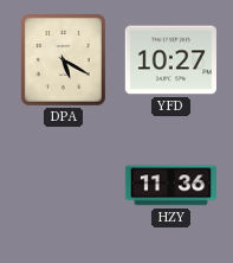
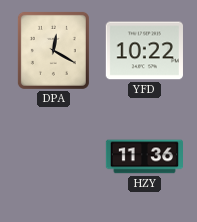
DPA: 5:20 -> 12:20 (53, 50)
YFD: 10:27 -> 10:22 (144, 51)
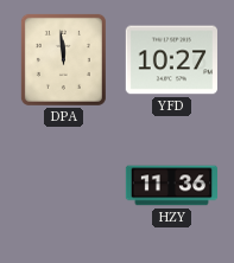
DPA: 12:20 -> 11:59 (63, 59)
YFD: 10:22 -> 10:27 (171, 60)
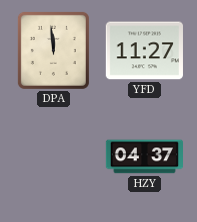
YFD: 10:27 -> 11:27 (144, 51)
HZY: 11:36 -> 04:37 (144, 157)
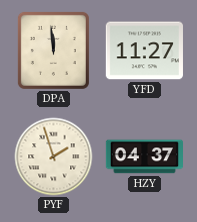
PYF: none -> 1:57 (54, 157)
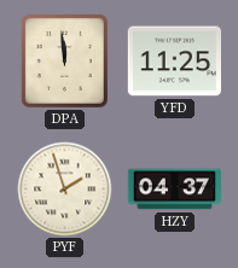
YFD: 11:27 -> 11:25 (174, 62)
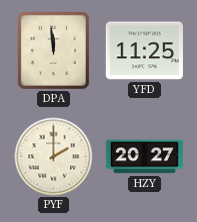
PYF: 1:57 -> 2:00 (54, 157)
HZY: 04:37 -> 20:27 (144, 157)
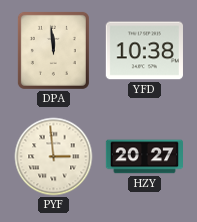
YFD: 11:25 -> 10:38 (144, 51)
PYF: 2:00 -> 2:59 (54, 157)
